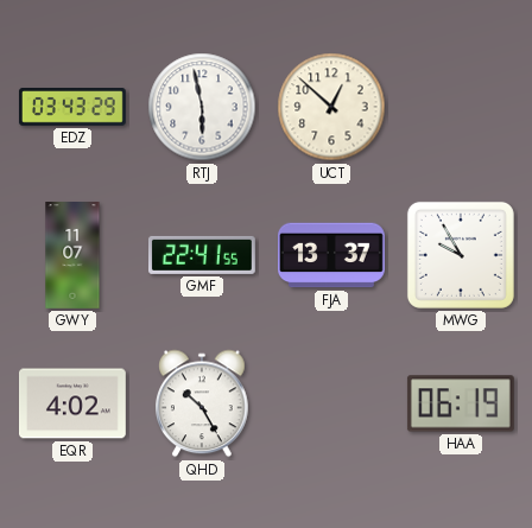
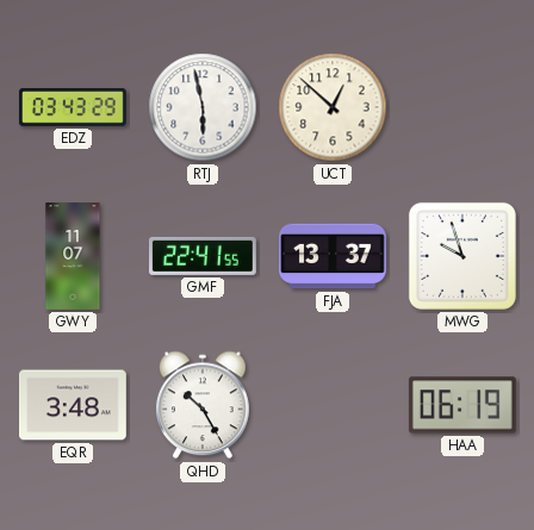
MWG: 9:55 -> 9:57 (462, 256)
EQR: 4:02 -> 3:48 (74, 405)
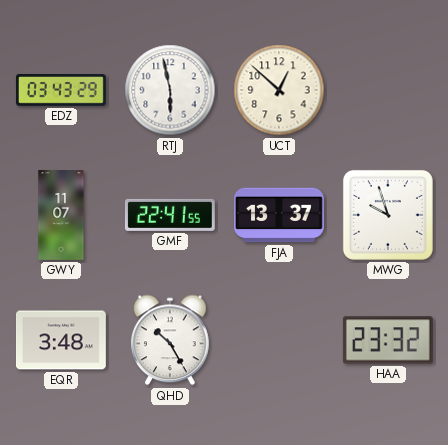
HAA: 06:19 -> 23:32 (388, 340)
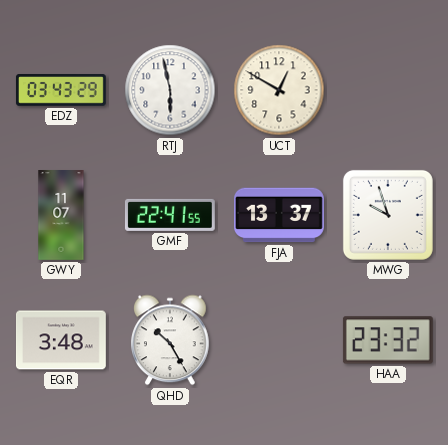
UCT: 12:52 -> 12:50 (279, 90)
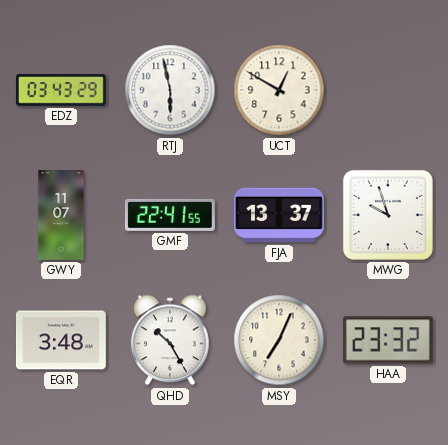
MSY: none -> 7:04 (279, 340)
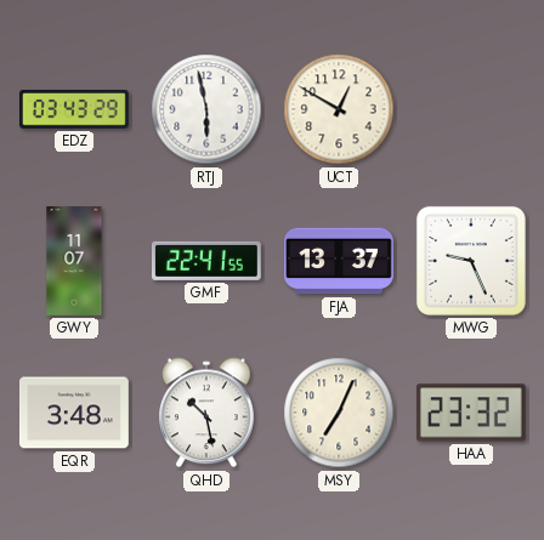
MWG: 9:57 -> 9:26 (471, 261)
QHD: 10:25 -> 10:28 (208, 413)
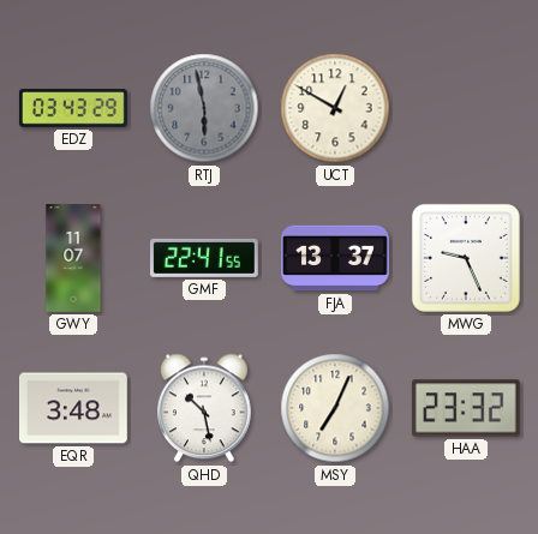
RTJ dial: white -> grey (204, 108)
